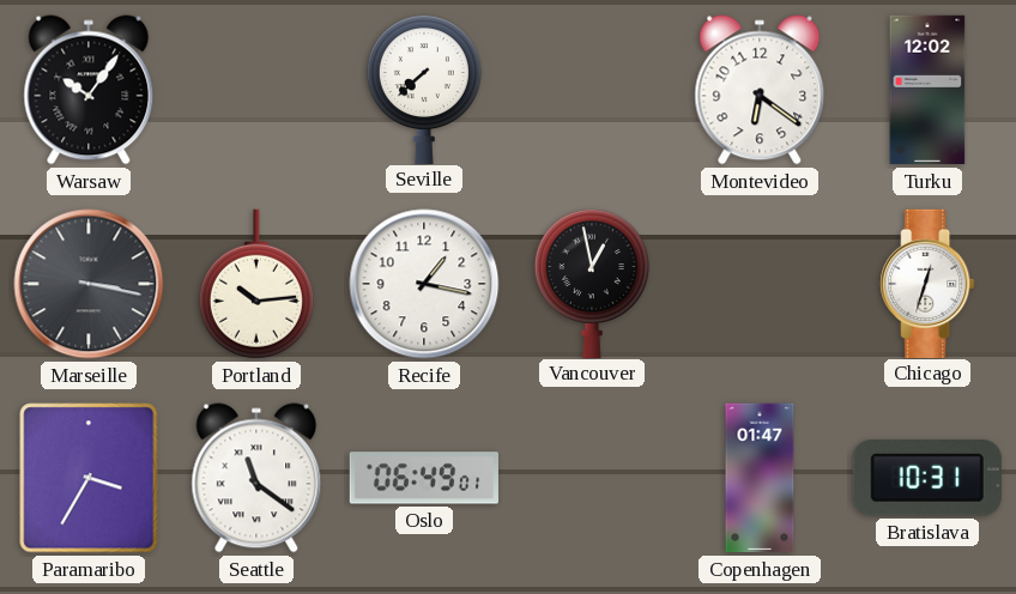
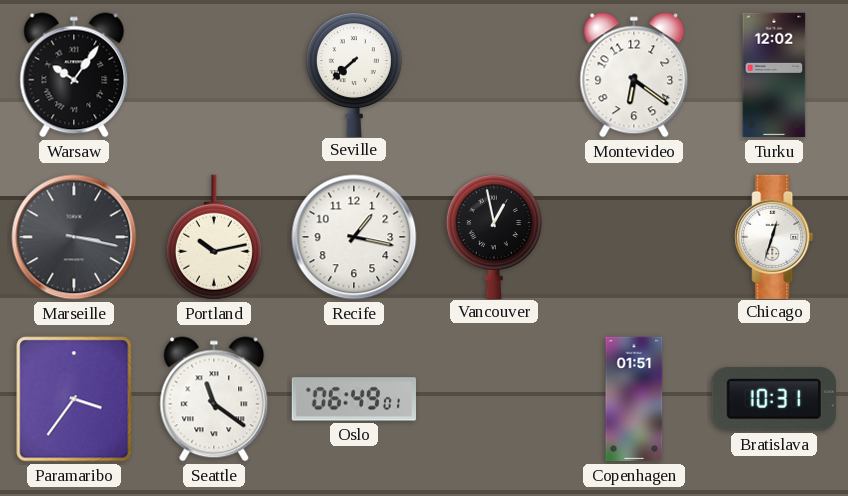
Portland: 10:14 -> 10:13 (214, 237)
Paramaribo: 3:35 -> 3:36 (74, 399)
Copenhagen: 01:47 -> 01:51 (634, 399)
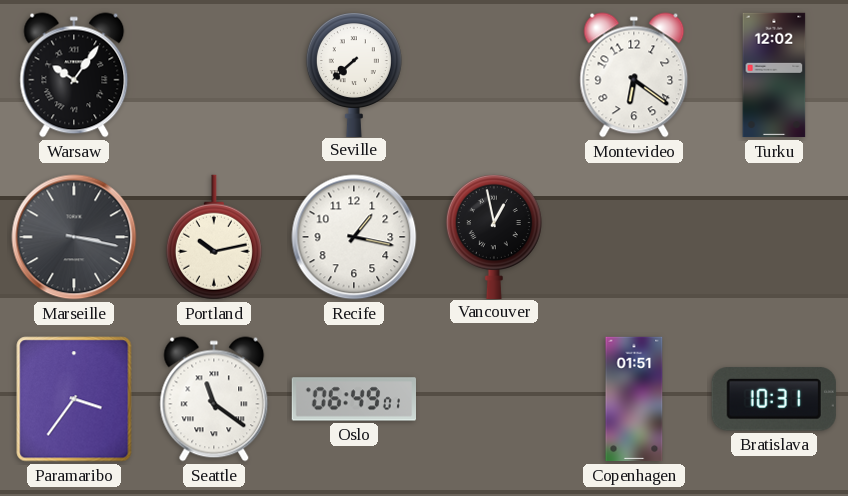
Chicago: 12:33 -> none (774, 236)
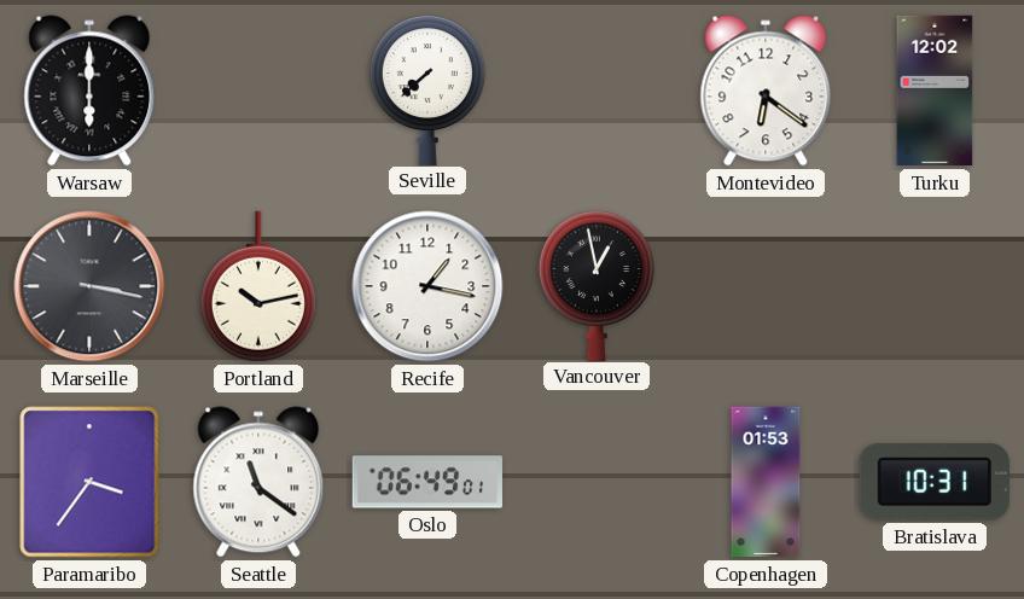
Warsaw: 10:06 -> 6:00 (89, 91)
Copenhagen: 01:51 -> 01:53 (766, 482)
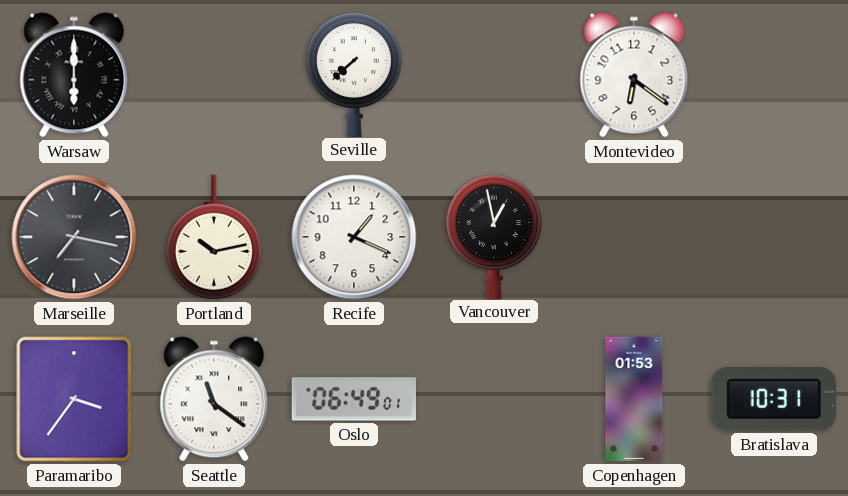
Turku: 12:02 -> none (935, 91)
Marseille: 3:17 -> 7:17 (74, 237)
Recife: 1:17 -> 1:19 (354, 237)
